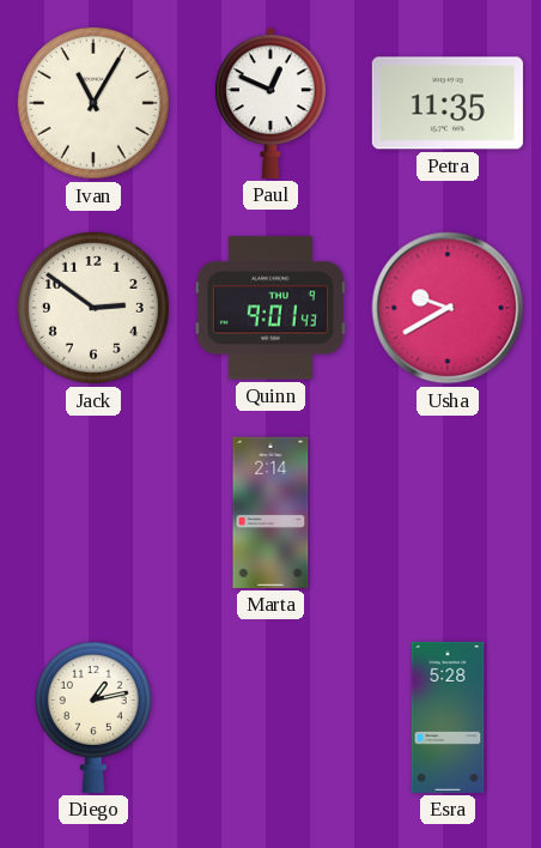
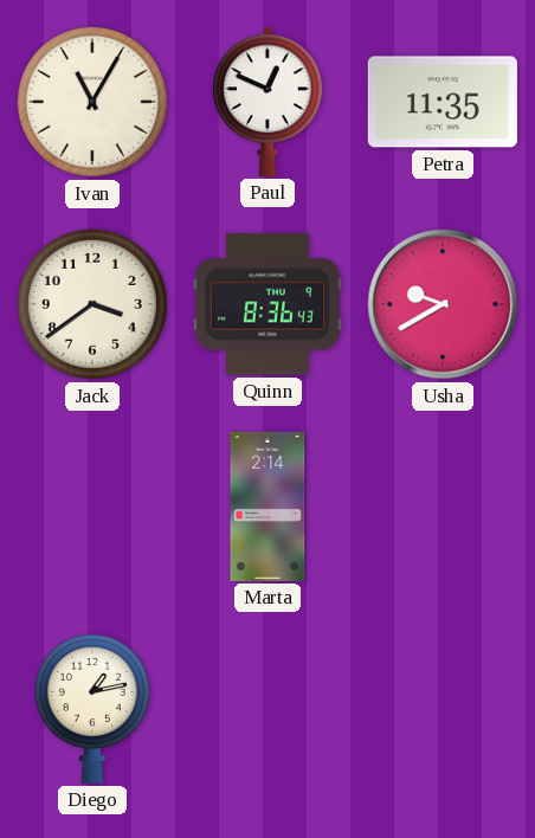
Jack: 2:51 -> 3:39 (92, 304)
Quinn: 9:01 -> 8:36 (267, 304)
Esra: 5:28 -> none (448, 717)
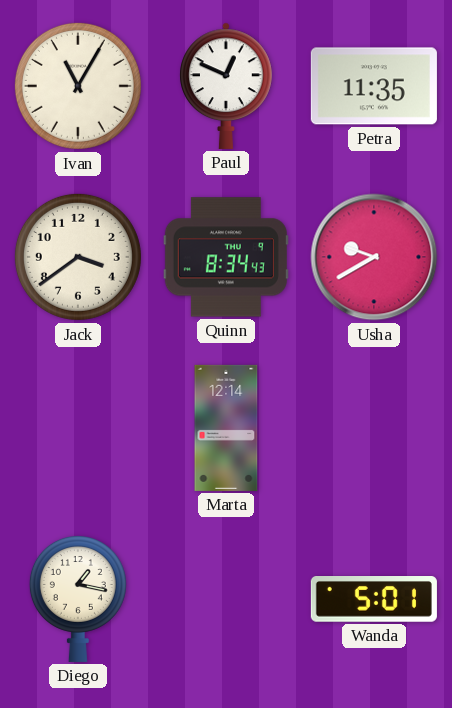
Quinn: 8:36 -> 8:34 (226, 257)
Marta: 2:14 -> 12:14 (226, 428)
Diego: 1:13 -> 1:17 (78, 598)
Wanda: none -> 5:01 (374, 599)
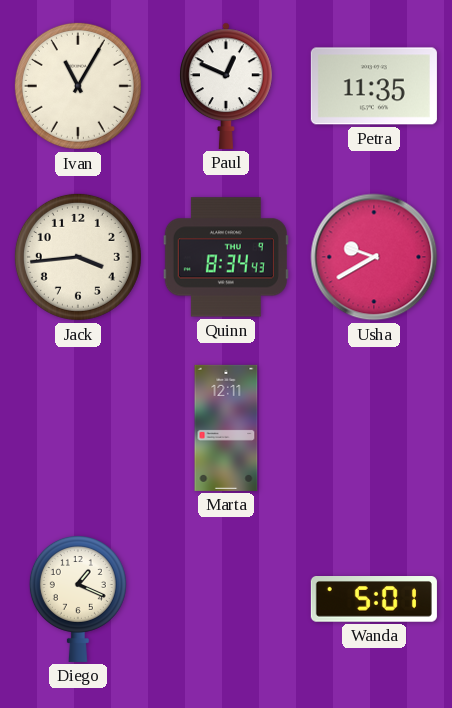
Jack: 3:39 -> 3:44 (78, 257)
Marta: 12:14 -> 12:11 (226, 428)
Diego: 1:17 -> 1:19 (78, 598)
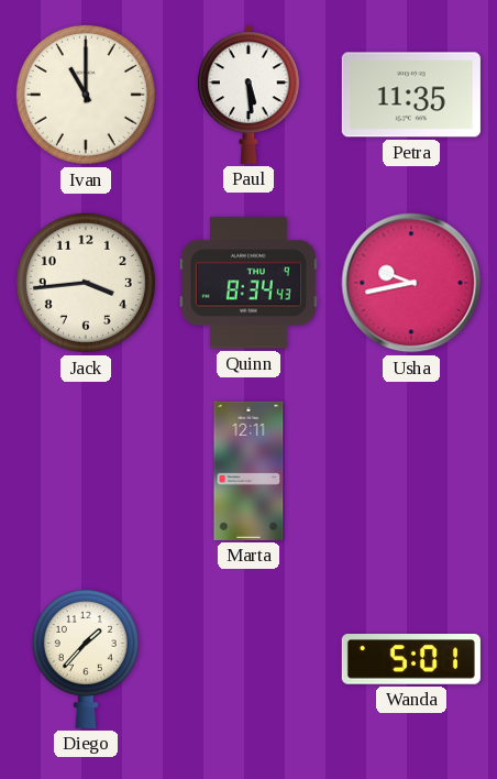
Ivan: 11:05 -> 11:00 (86, 95)
Paul: 12:49 -> 5:29 (248, 95)
Usha: 9:40 -> 9:43 (411, 283)
Diego: 1:19 -> 1:37 (86, 658)
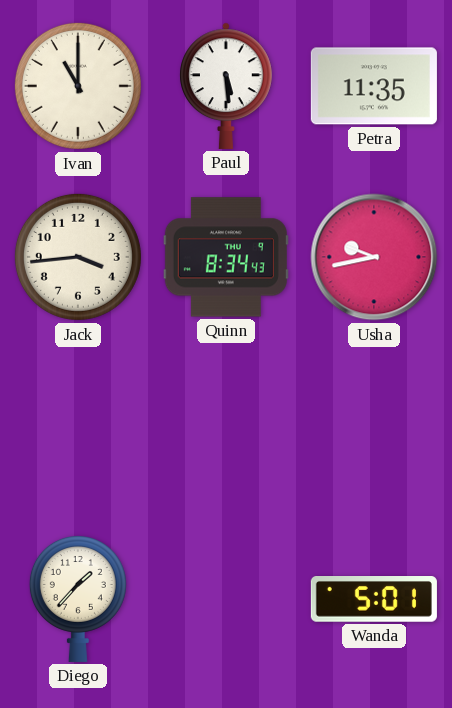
Marta: 12:11 -> none (248, 471)
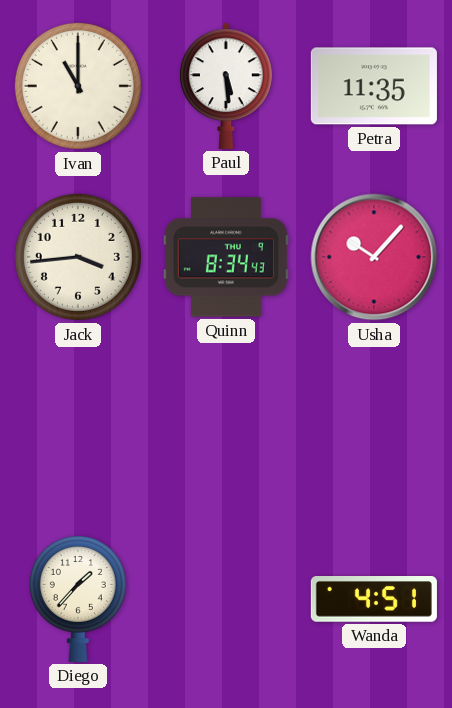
Usha: 9:43 -> 10:07 (374, 257)
Wanda: 5:01 -> 4:51 (374, 599)
